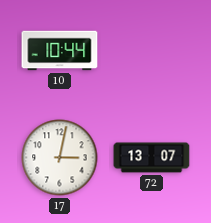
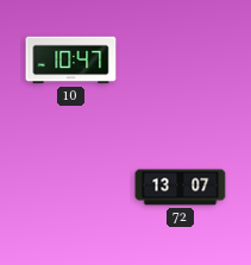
10: 10:44 -> 10:47 (71, 61)
17: 3:02 -> none (60, 158)
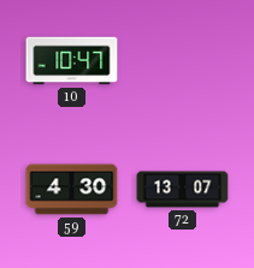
59: none -> 4:30 (72, 190)
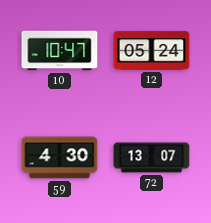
12: none -> 05:24 (152, 51)
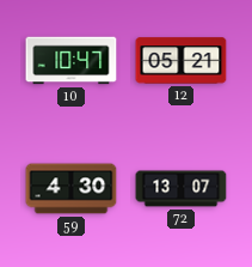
12: 05:24 -> 05:21 (182, 61)
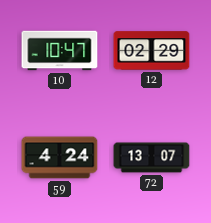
12: 05:21 -> 02:29 (152, 51)
59: 4:30 -> 4:24 (60, 158)
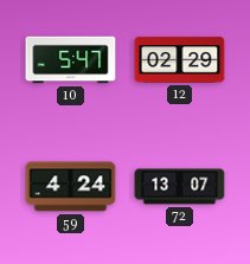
10: 10:47 -> 5:47 (71, 60)
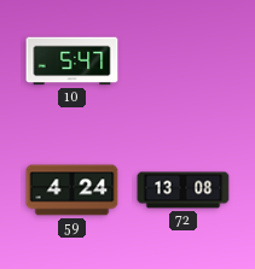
12: 02:29 -> none (180, 60)
72: 13:07 -> 13:08 (184, 191)
